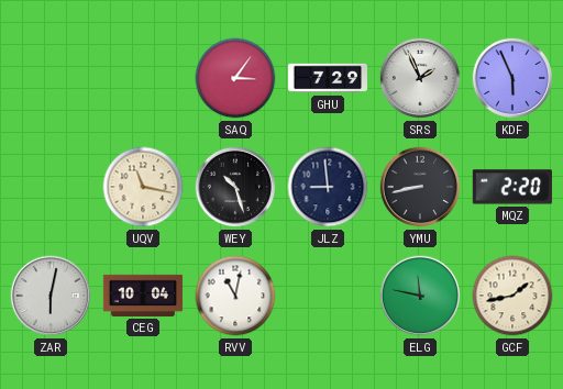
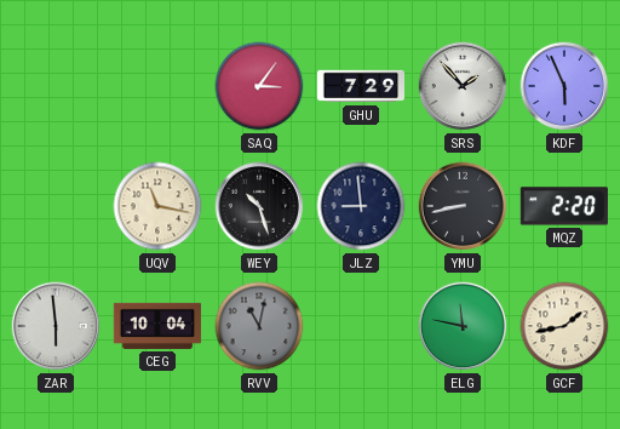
SRS: 1:56 -> 1:53 (463, 86)
ZAR: 6:02 -> 5:59 (56, 326)
RVV dial: white -> grey (259, 326)
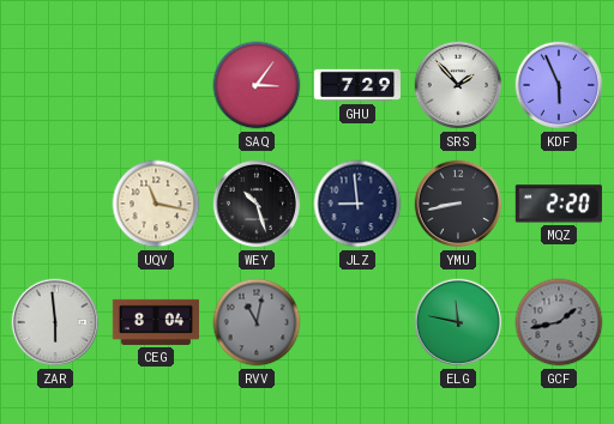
CEG: 10:04 -> 8:04 (156, 322)
GCF dial: cream -> grey (559, 322)
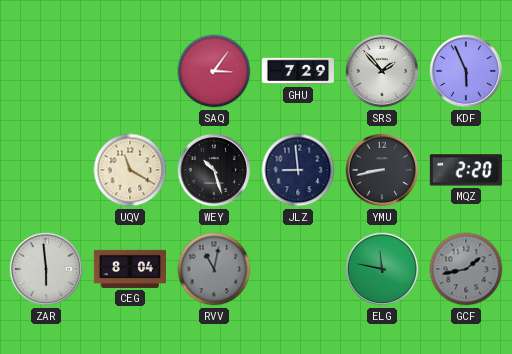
UQV: 11:17 -> 11:20 (130, 170)
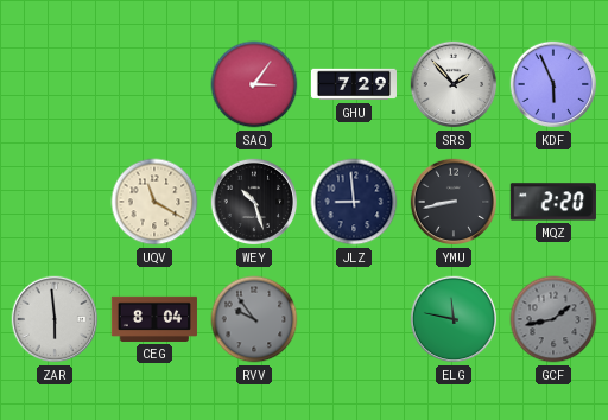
RVV: 11:02 -> 9:54 (254, 319)
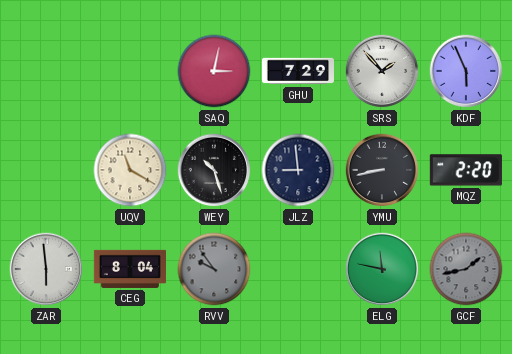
SAQ: 3:06 -> 3:02 (214, 71)
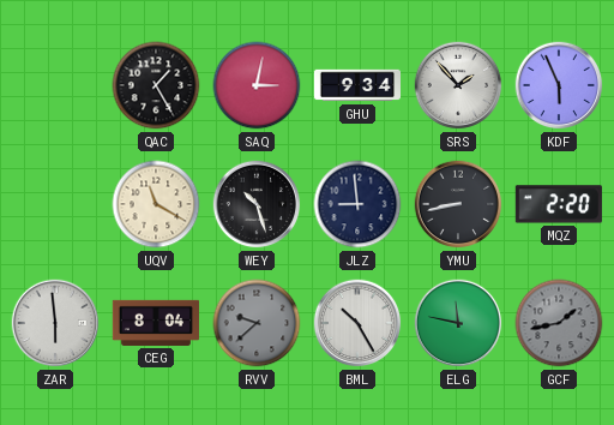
QAC: none -> 1:25 (156, 85)
GHU: 7:29 -> 9:34 (356, 85)
RVV: 9:54 -> 9:38 (257, 323)
BML: none -> 10:25 (357, 323)
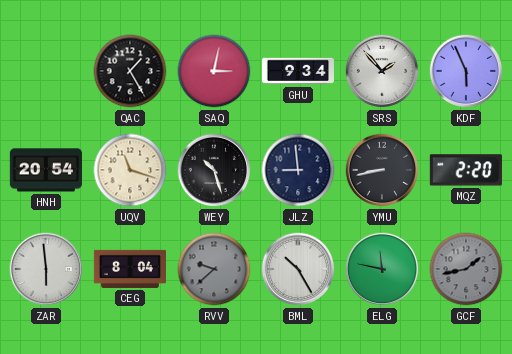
HNH: none -> 20:54 (46, 170)
UQV: 11:20 -> 11:18 (130, 170)
